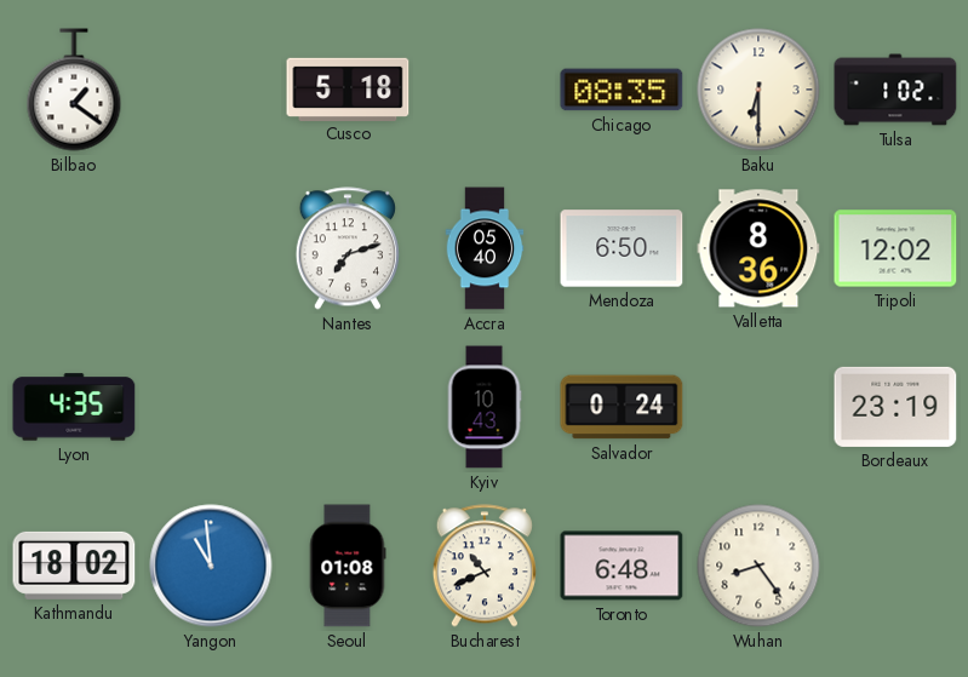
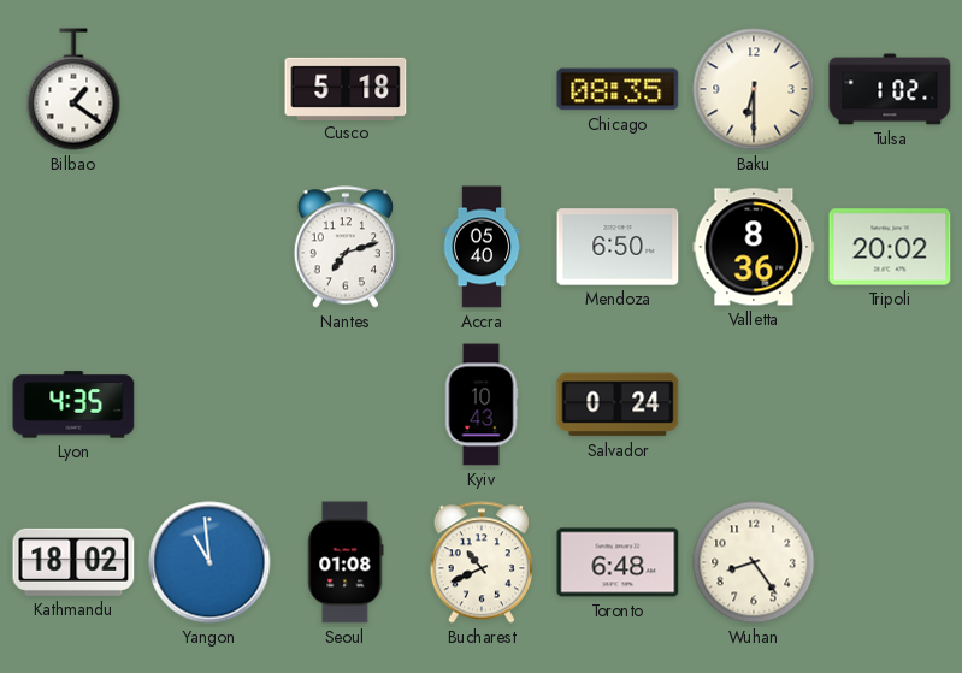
Tripoli: 12:02 -> 20:02 (890, 247)
Bordeaux: 23:19 -> none (895, 407)
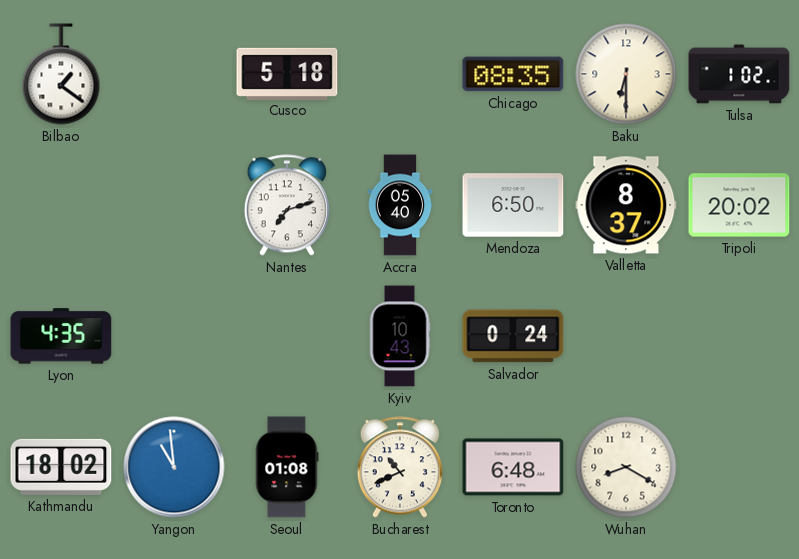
Valletta: 8:36 -> 8:37 (626, 205)
Wuhan: 8:24 -> 8:20 (626, 467)
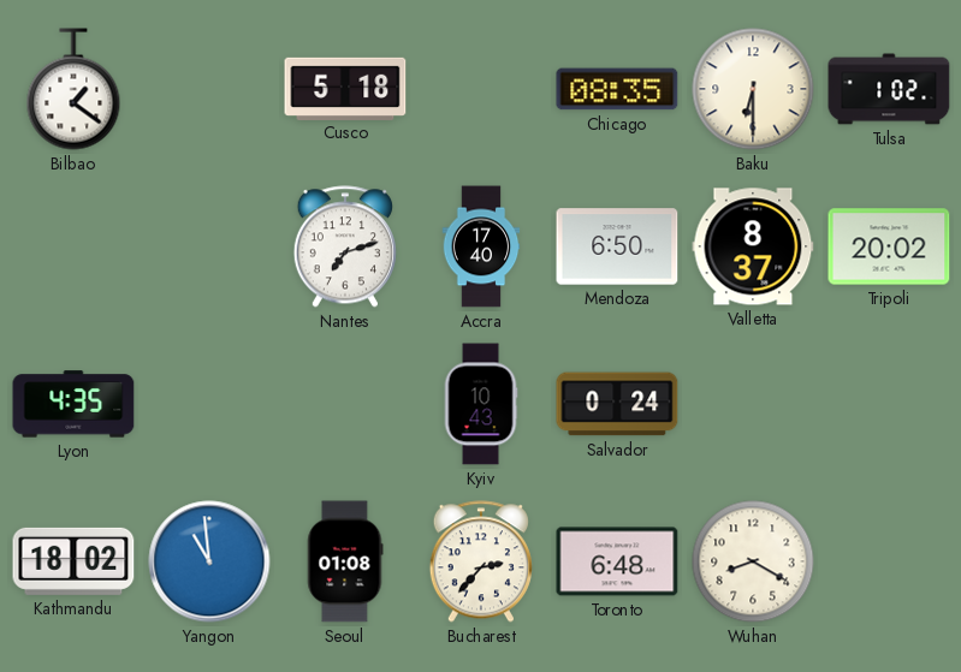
Accra: 05:40 -> 17:40 (481, 246)
Bucharest: 10:41 -> 2:37 (481, 561)
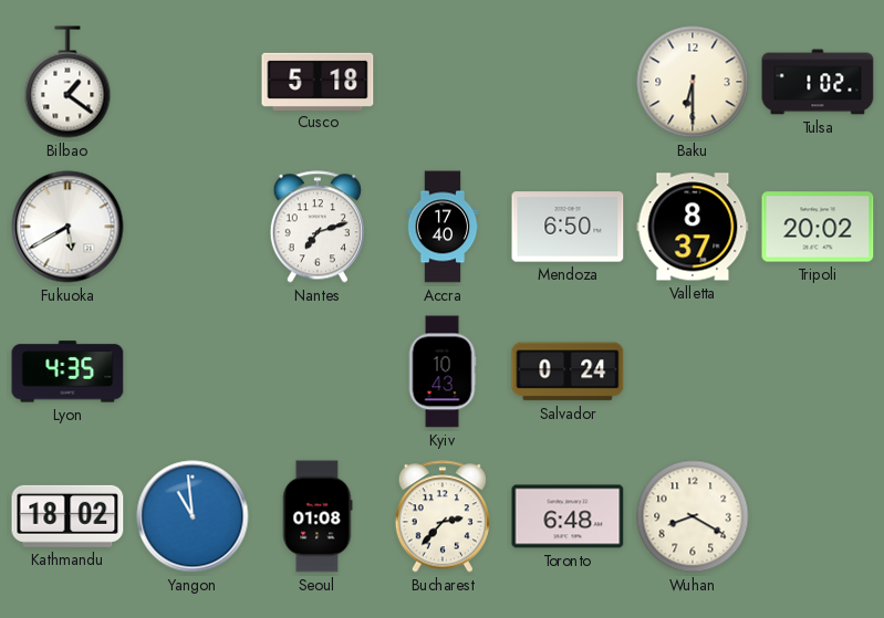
Chicago: 08:35 -> none (617, 89)
Fukuoka: none -> 5:40 (67, 227)
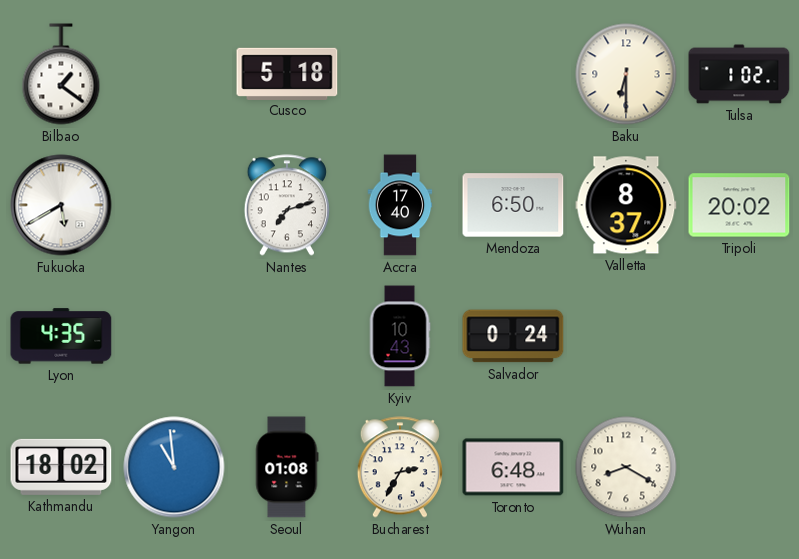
Bucharest: 2:37 -> 2:35 (400, 467)
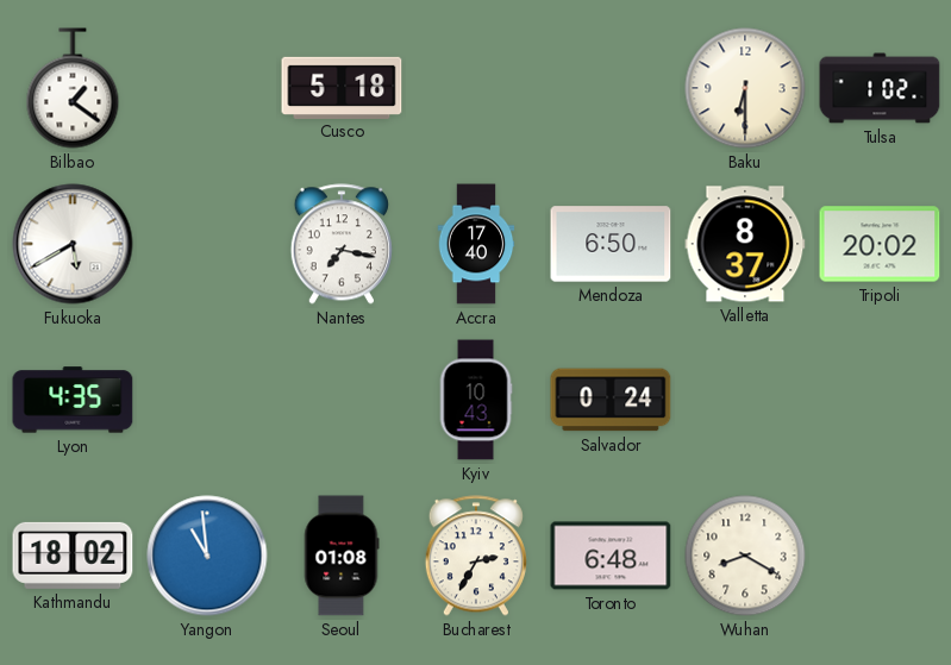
Nantes: 7:12 -> 7:17 (342, 244)
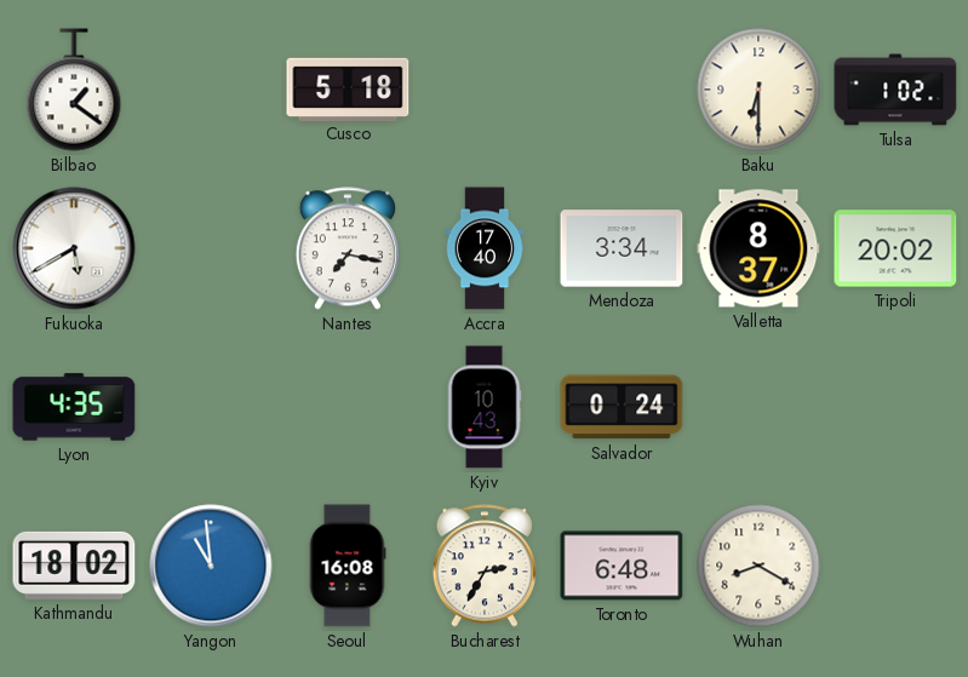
Mendoza: 6:50 -> 3:34 (622, 248)
Seoul: 01:08 -> 16:08 (348, 566)
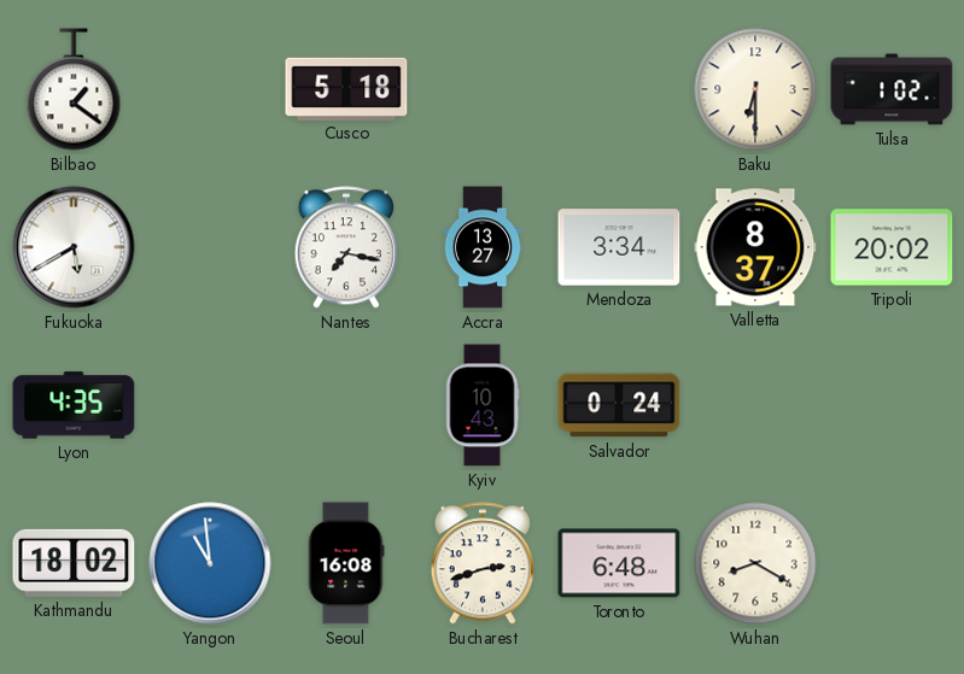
Accra: 17:40 -> 13:27 (483, 247)
Bucharest: 2:35 -> 2:42 (483, 563)
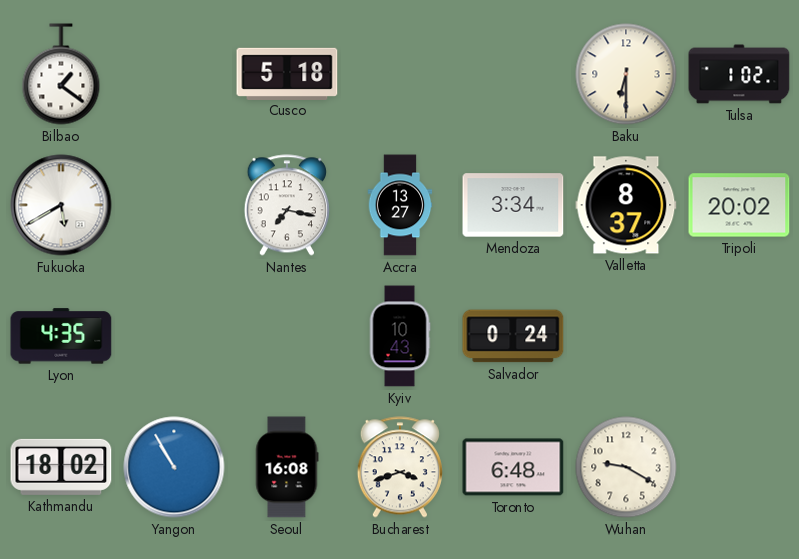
Yangon: 10:59 -> 10:55 (174, 467)
Bucharest: 2:42 -> 3:42 (400, 467)
Wuhan: 8:20 -> 9:20 (626, 467)
